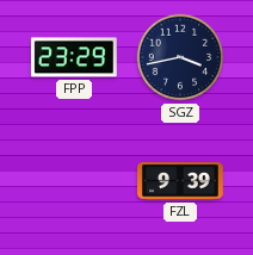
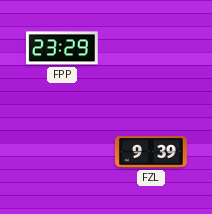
SGZ: 3:43 -> none (180, 57)
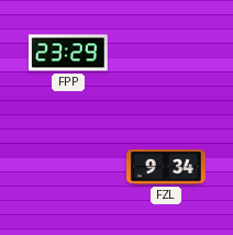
FZL: 9:39 -> 9:34 (166, 167)
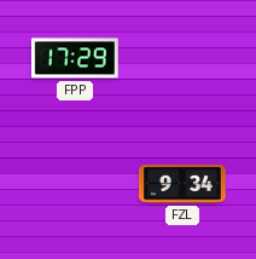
FPP: 23:29 -> 17:29 (75, 58)
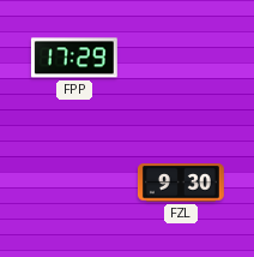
FZL: 9:34 -> 9:30 (181, 183)
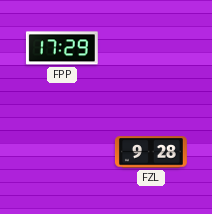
FZL: 9:30 -> 9:28 (151, 152)
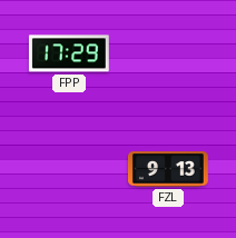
FZL: 9:28 -> 9:13 (168, 169)
